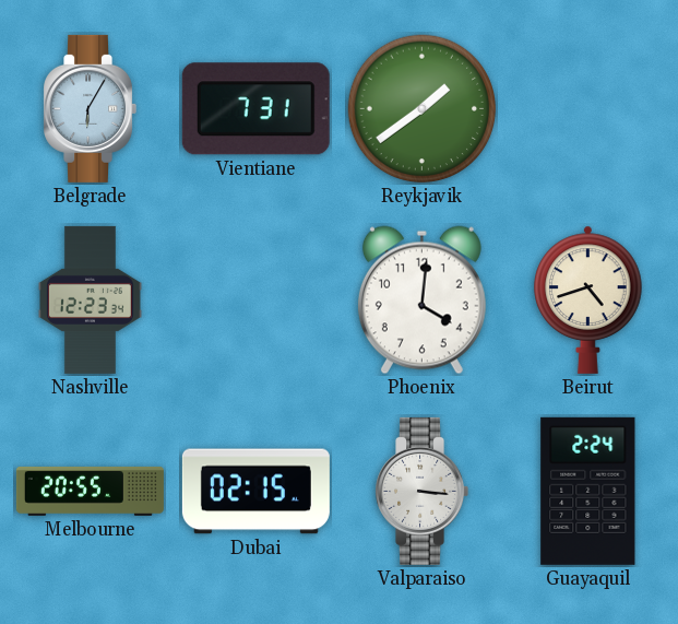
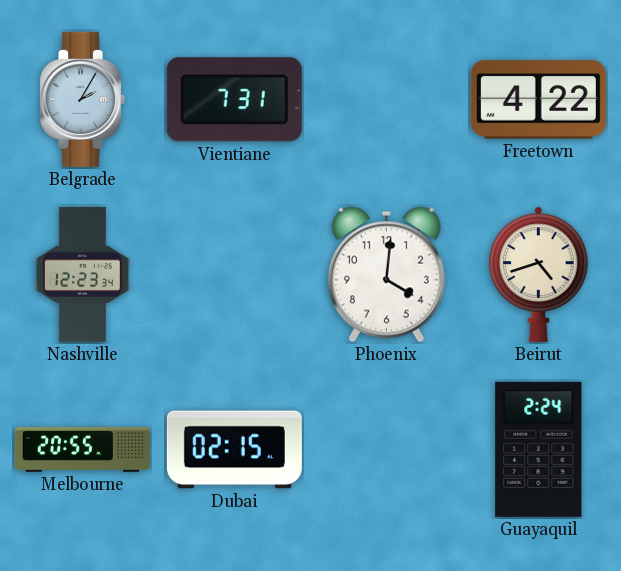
Belgrade: 6:05 -> 2:05 (82, 99)
Reykjavik: 1:39 -> none (423, 109)
Freetown: none -> 4:22 (538, 100)
Valparaiso: 3:16 -> none (421, 491)
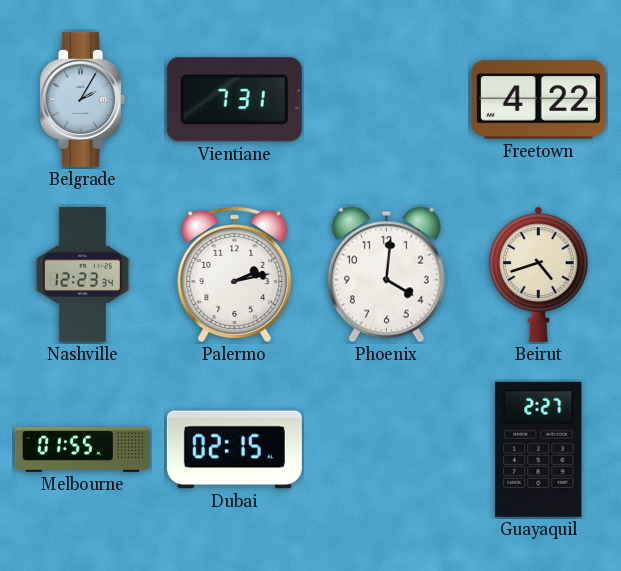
Palermo: none -> 2:13 (235, 275)
Melbourne: 20:55 -> 01:55 (82, 449)
Guayaquil: 2:24 -> 2:27 (539, 449)
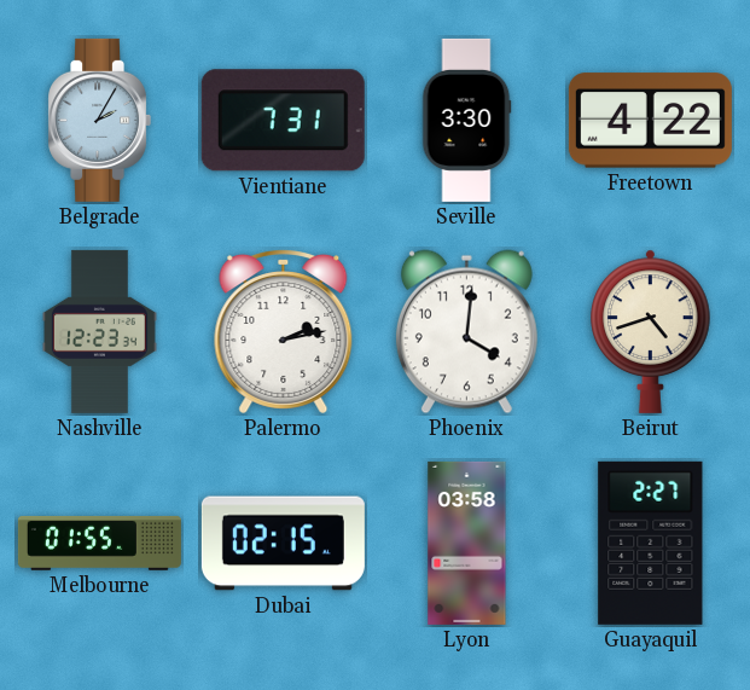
Seville: none -> 3:30 (466, 120)
Lyon: none -> 03:58 (467, 543)
